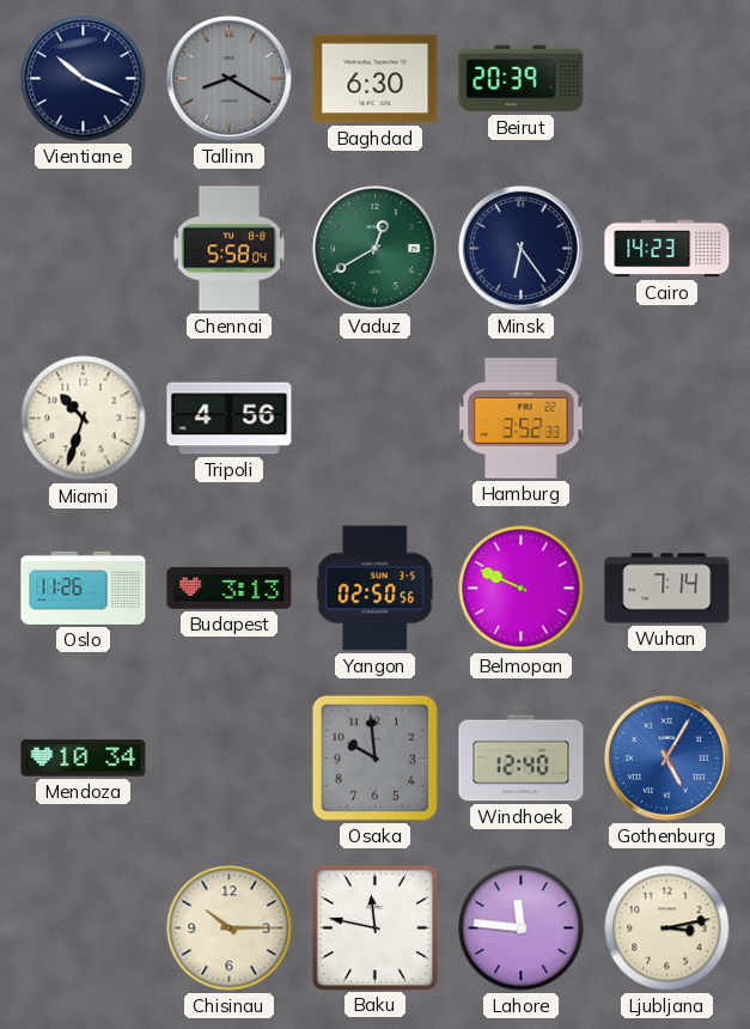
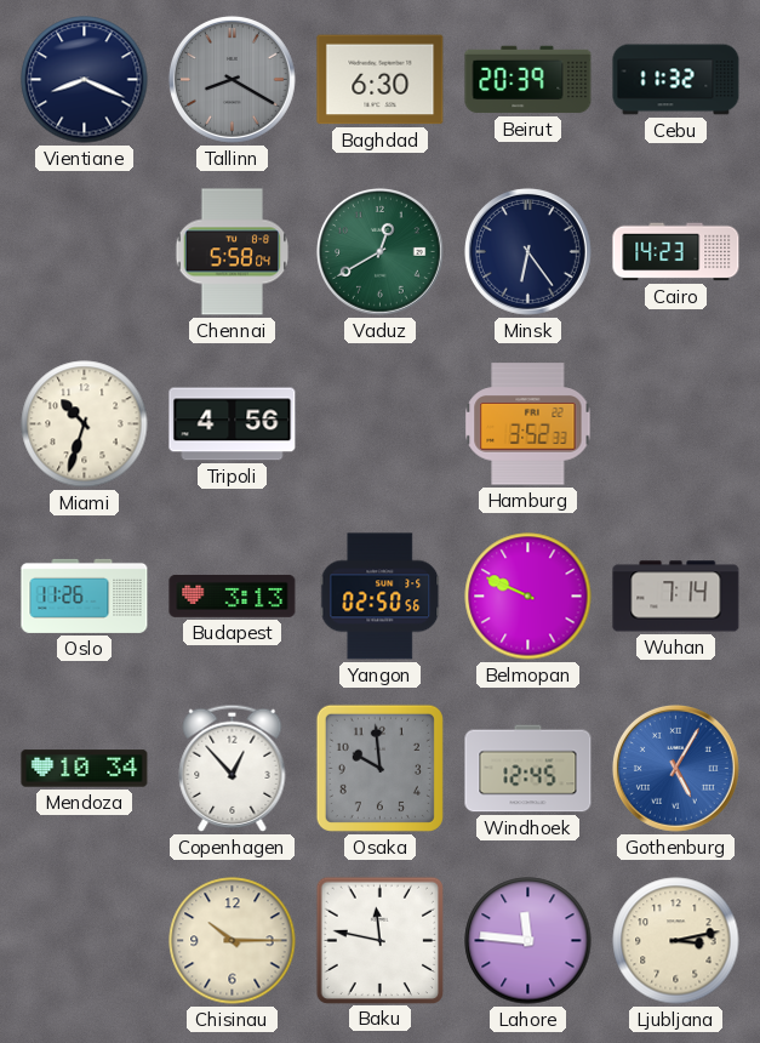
Vientiane: 10:19 -> 8:19 (85, 80)
Cebu: none -> 11:32 (676, 80)
Copenhagen: none -> 12:53 (233, 768)
Windhoek: 12:40 -> 12:45 (528, 769)
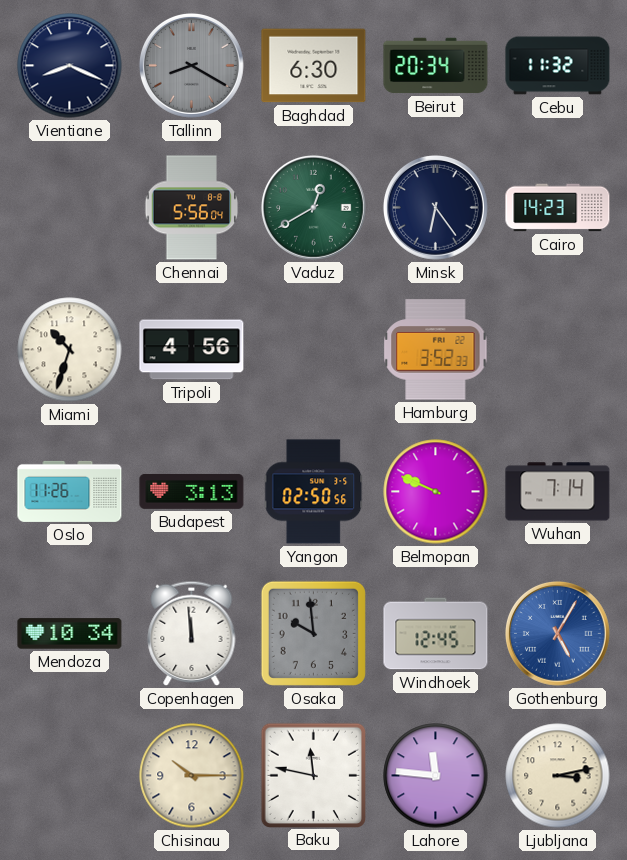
Beirut: 20:39 -> 20:34 (436, 66)
Chennai: 5:58 -> 5:56 (192, 208)
Copenhagen: 12:53 -> 11:59 (192, 633)
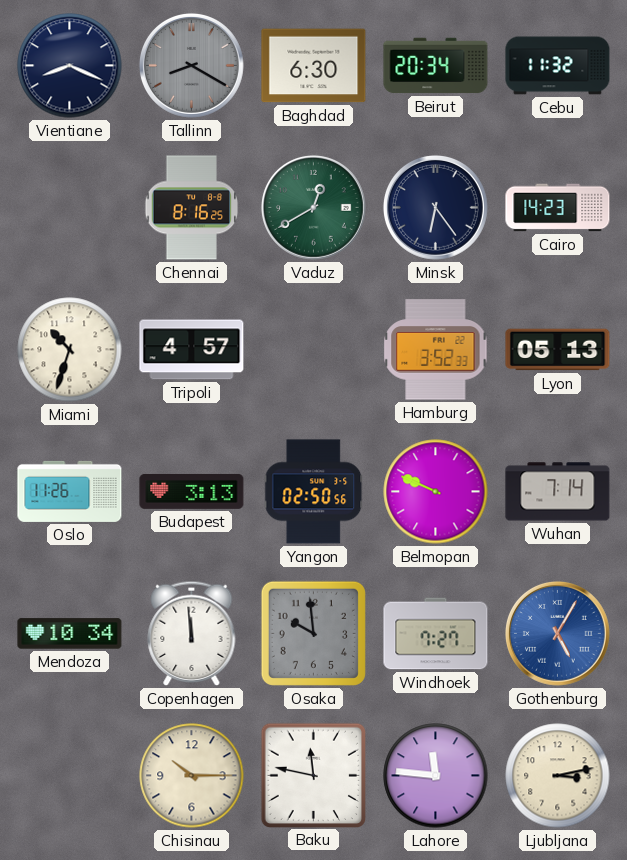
Chennai: 5:56 -> 8:16 (192, 208)
Tripoli: 4:56 -> 4:57 (192, 350)
Lyon: none -> 05:13 (558, 350)
Windhoek: 12:45 -> 7:27 (436, 634)
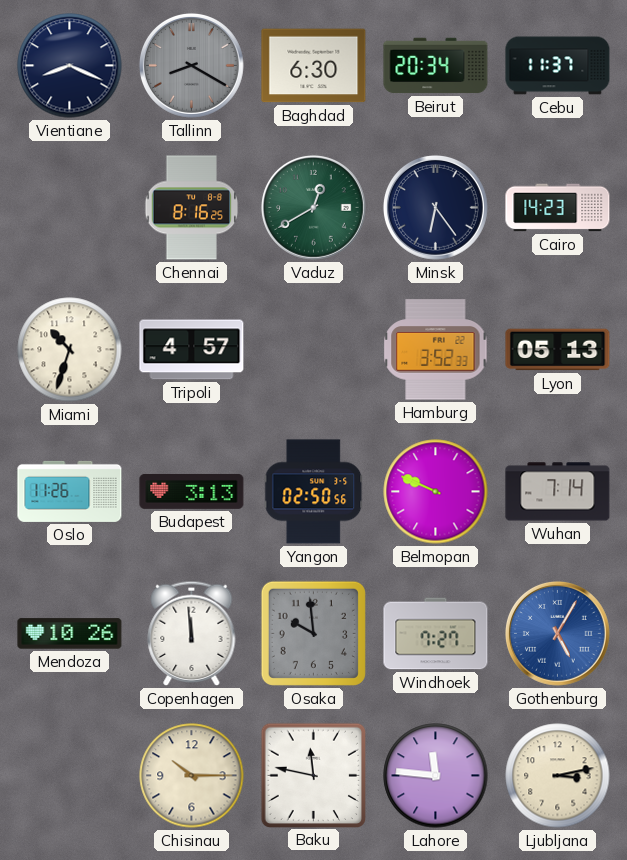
Cebu: 11:32 -> 11:37 (558, 66)
Mendoza: 10:34 -> 10:26 (70, 634)
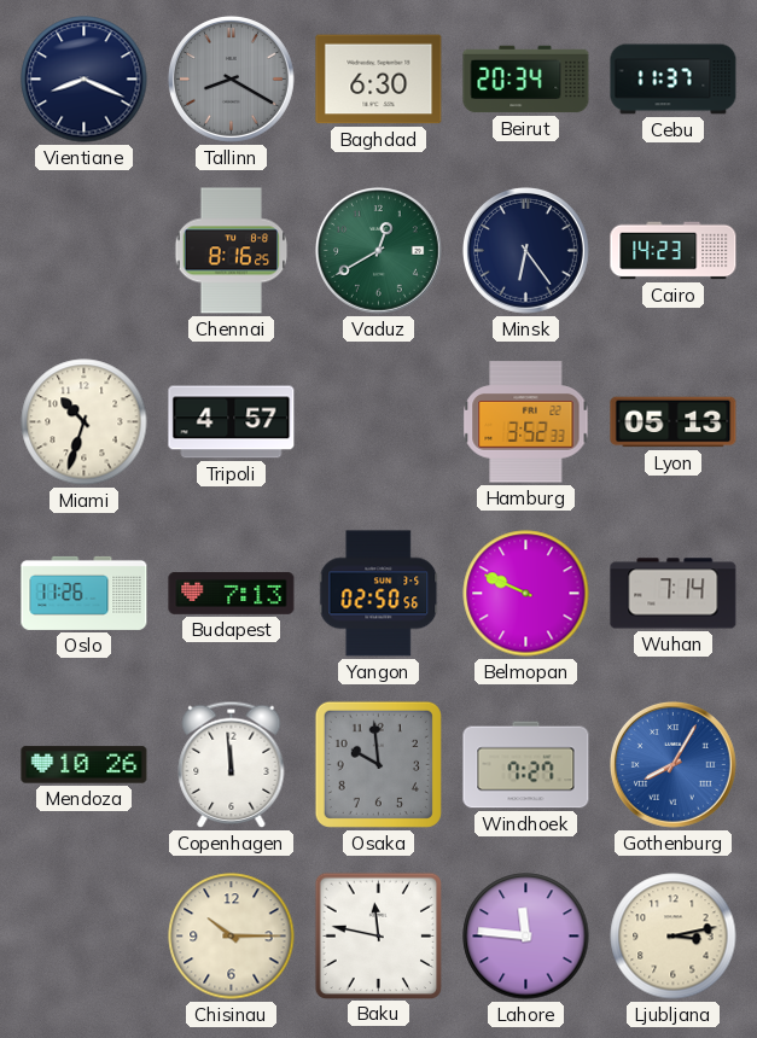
Budapest: 3:13 -> 7:13 (232, 593)
Gothenburg: 5:05 -> 8:05 (672, 764)
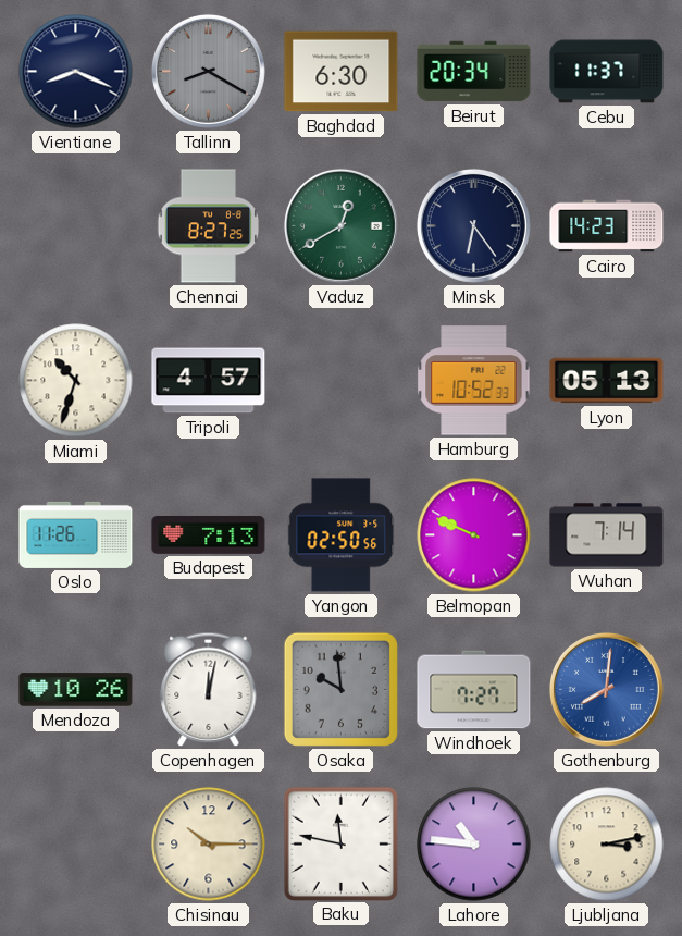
Chennai: 8:16 -> 8:27 (209, 226)
Hamburg: 3:52 -> 10:52 (474, 381)
Copenhagen: 11:59 -> 12:02 (209, 689)
Gothenburg: 8:05 -> 8:01 (606, 689)
Lahore: 11:46 -> 10:46 (474, 845)
